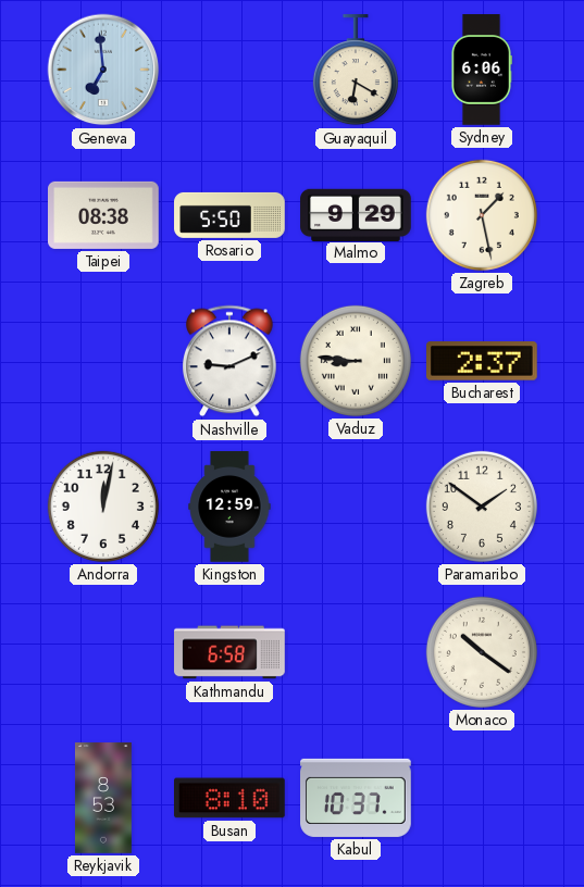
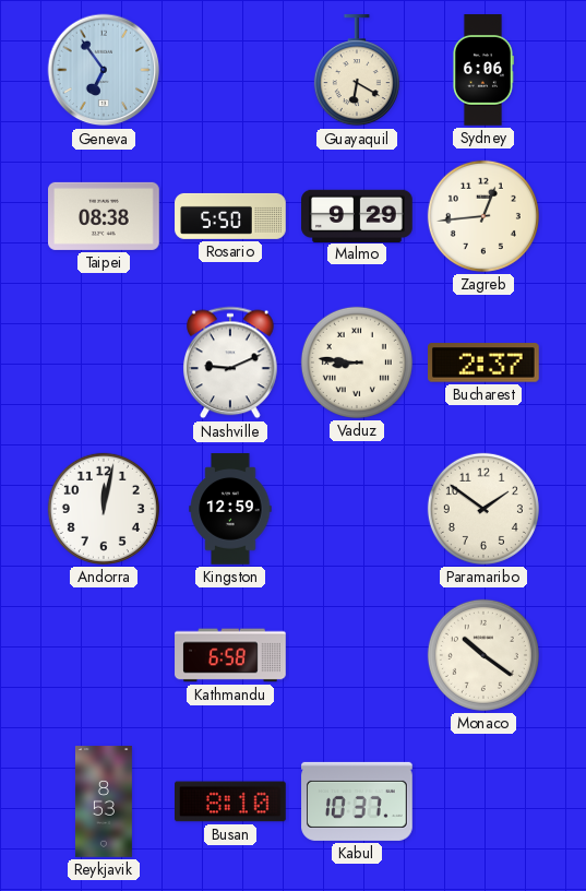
Geneva: 6:59 -> 6:54 (104, 70)
Zagreb: 1:28 -> 12:44 (483, 216)
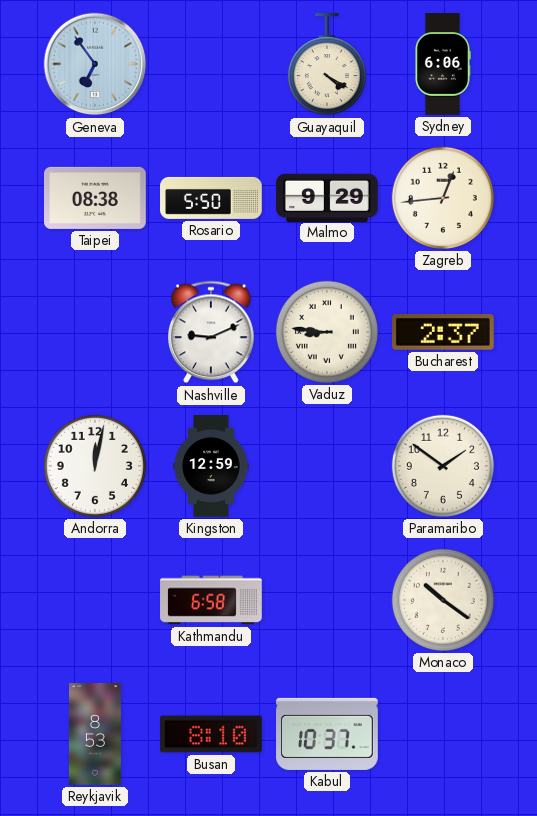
Guayaquil: 6:20 -> 4:20 (327, 65)
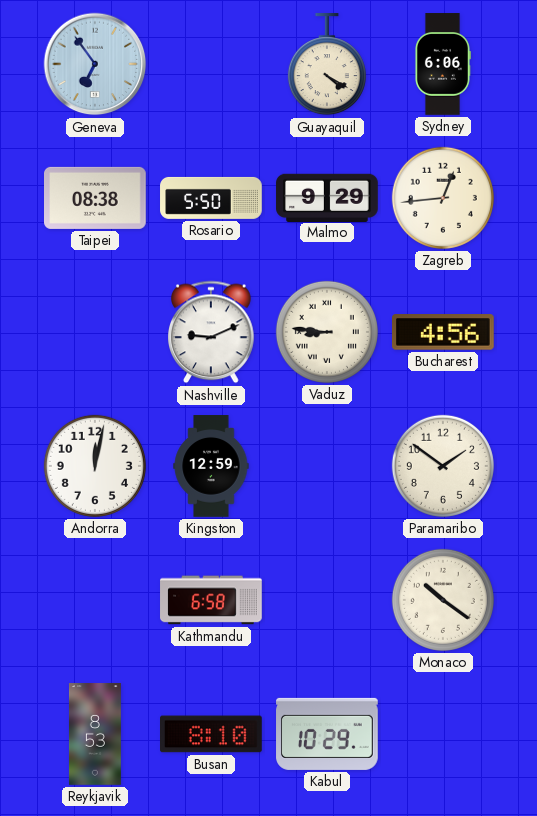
Bucharest: 2:37 -> 4:56 (444, 332)
Kabul: 10:37 -> 10:29 (327, 734)
